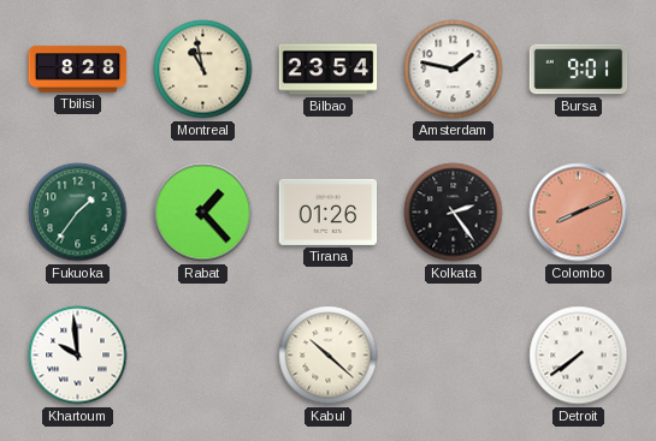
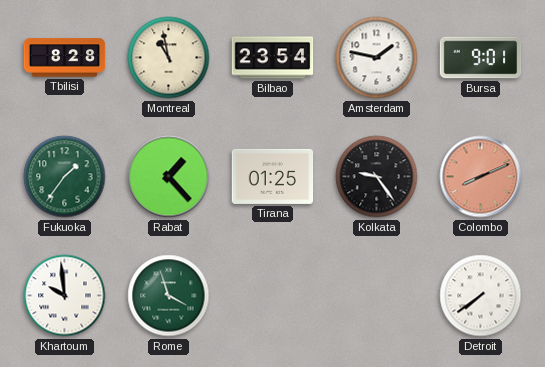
Tirana: 01:26 -> 01:25 (273, 176)
Kolkata: 2:24 -> 9:24 (377, 177)
Rome: none -> 3:57 (169, 296)
Kabul: 10:22 -> none (329, 356)
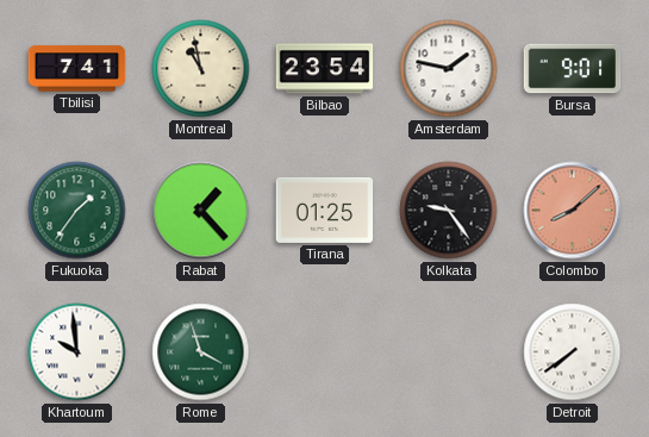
Tbilisi: 8:28 -> 7:41 (77, 69)
Colombo: 8:11 -> 8:08 (573, 211)
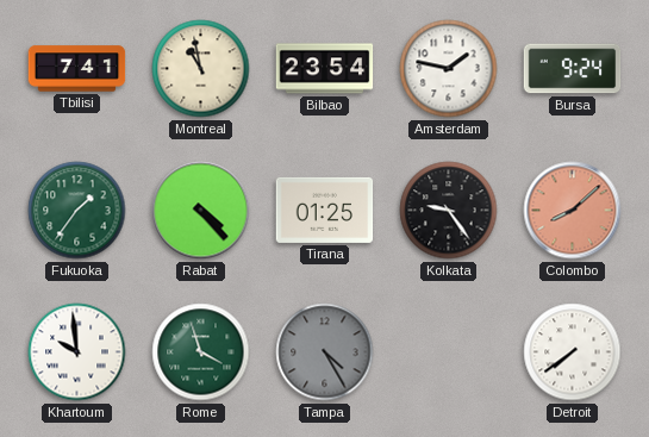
Bursa: 9:01 -> 9:24 (573, 69)
Rabat: 1:23 -> 4:23 (201, 211)
Tampa: none -> 4:25 (325, 352)
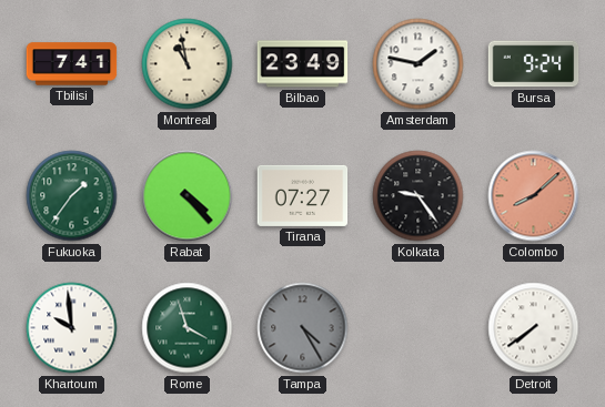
Bilbao: 23:54 -> 23:49 (303, 64)
Tirana: 01:25 -> 07:27 (303, 195)
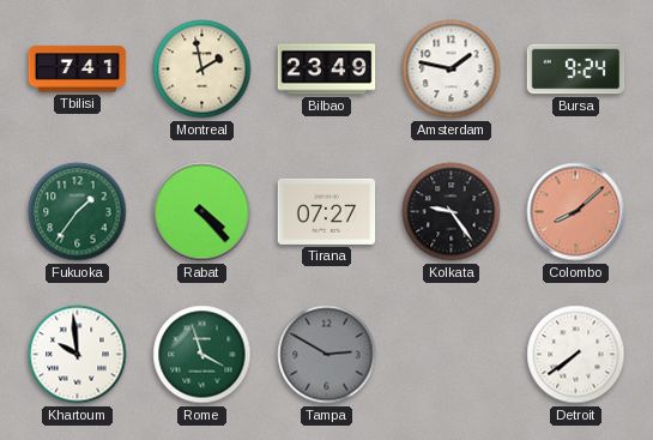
Montreal: 10:58 -> 1:58 (202, 70)
Tampa: 4:25 -> 2:50 (327, 355)
